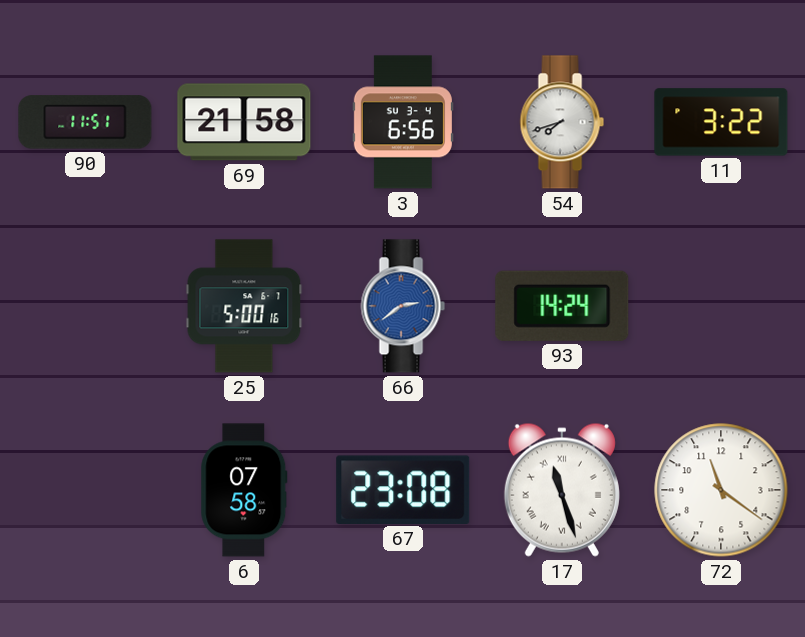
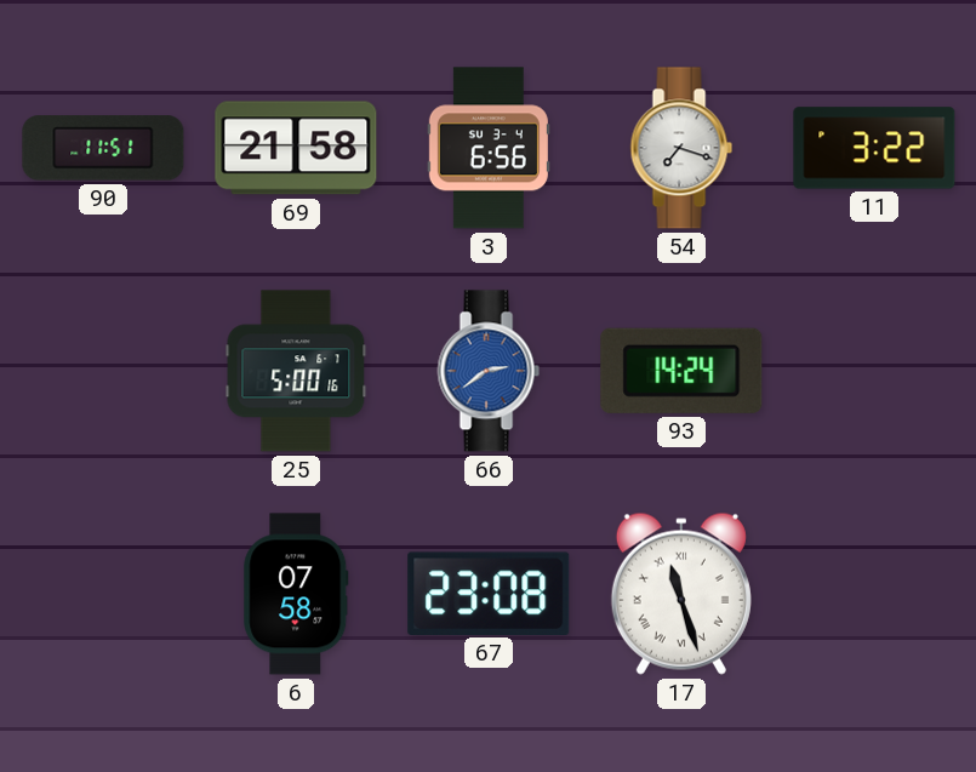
54: 7:42 -> 7:18 (681, 148)
72: 11:21 -> none (721, 490)
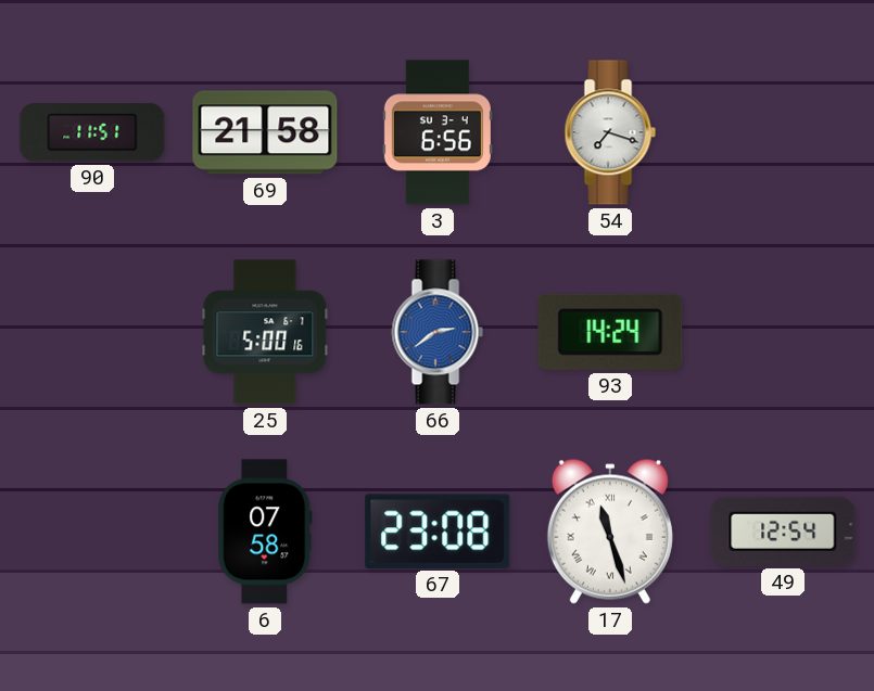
11: 3:22 -> none (874, 148)
49: none -> 12:54 (783, 532)
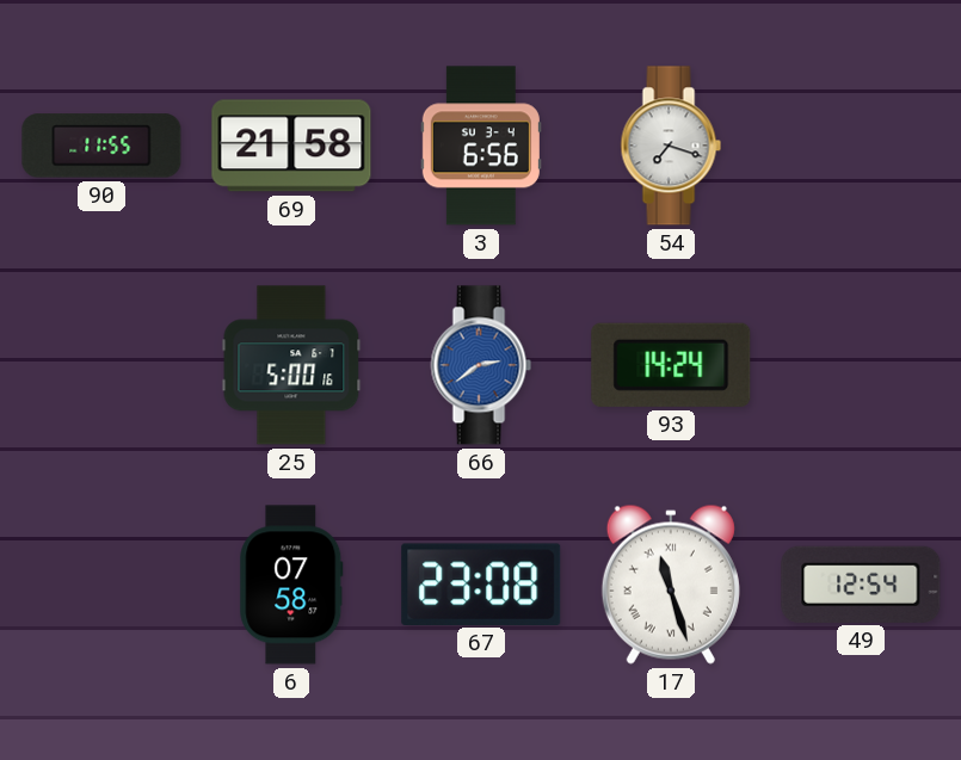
90: 11:51 -> 11:55 (101, 146)
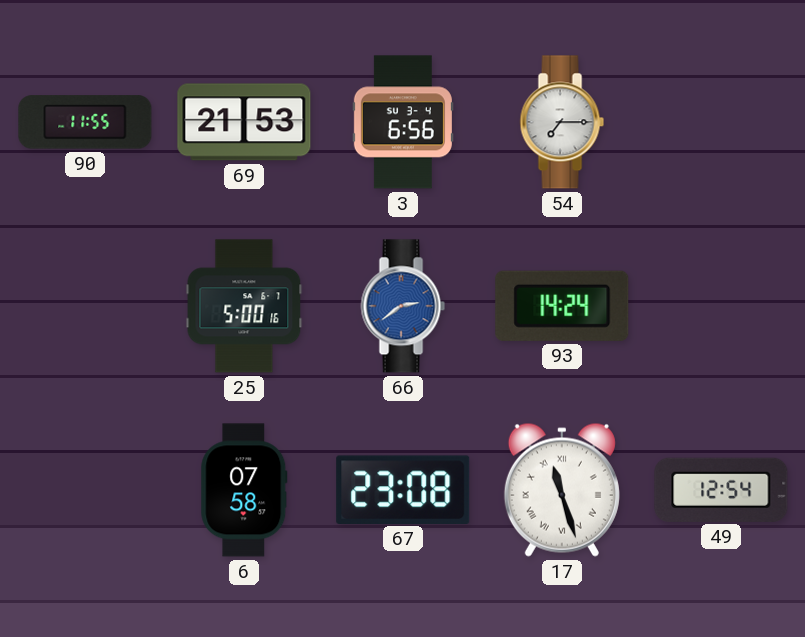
69: 21:58 -> 21:53 (244, 122)
54: 7:18 -> 7:15 (562, 122)
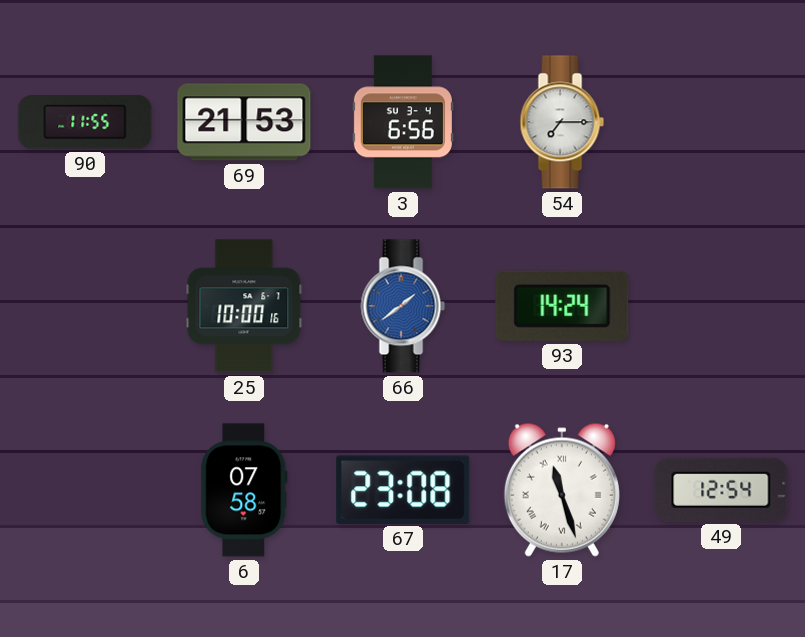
25: 5:00 -> 10:00 (244, 306)
66: 2:39 -> 1:39 (403, 306)
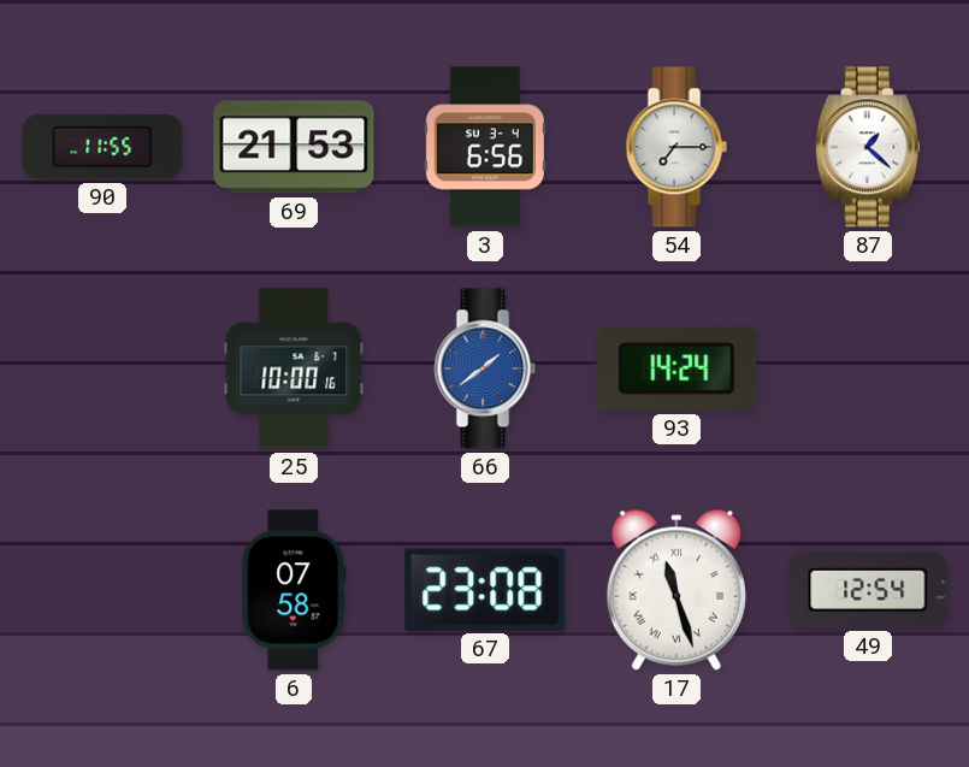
87: none -> 1:22 (868, 147)
